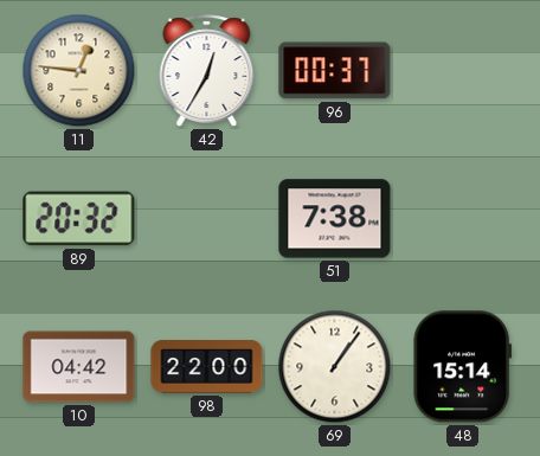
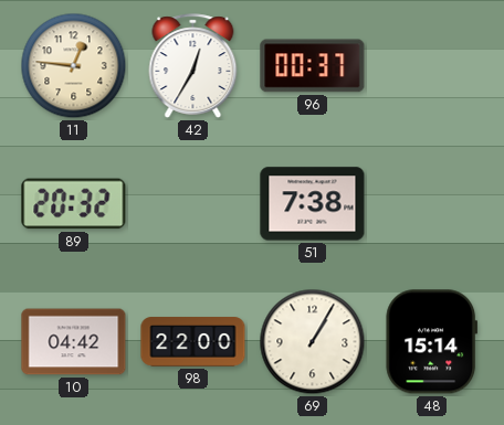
69: 1:06 -> 1:05 (313, 342)
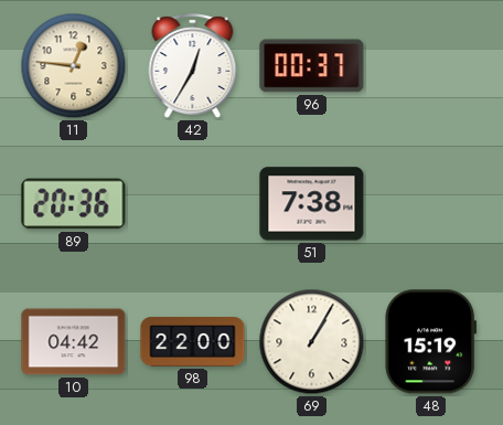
89: 20:32 -> 20:36 (74, 204)
48: 15:14 -> 15:19 (431, 342)
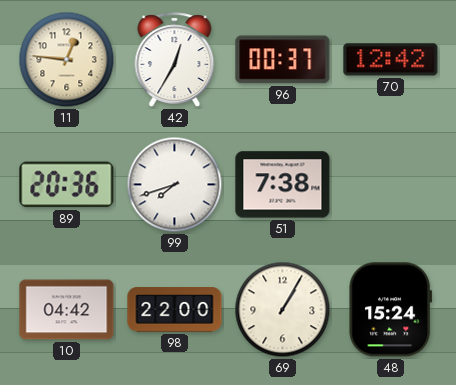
70: none -> 12:42 (391, 60)
99: none -> 7:42 (175, 185)
48: 15:19 -> 15:24 (391, 310)
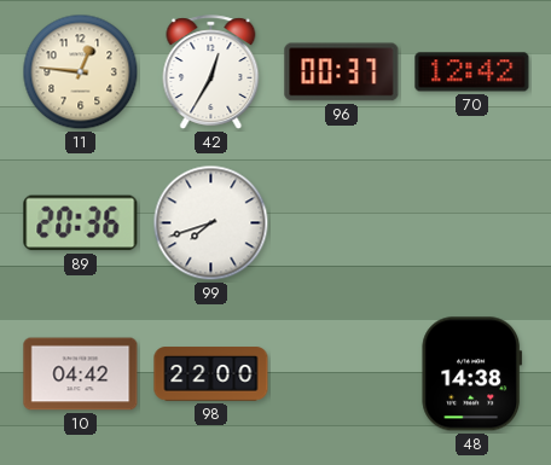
51: 7:38 -> none (283, 185)
69: 1:05 -> none (283, 310)
48: 15:24 -> 14:38 (472, 374)
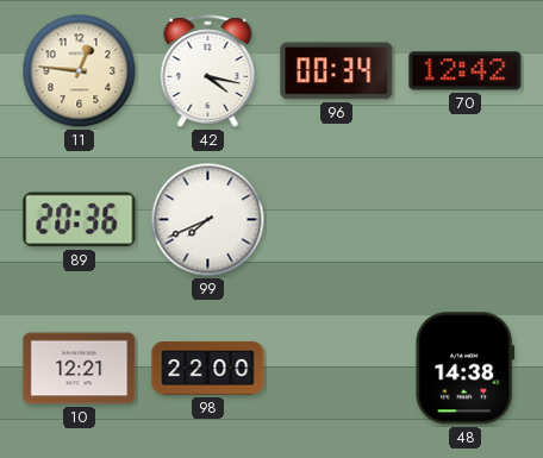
42: 12:35 -> 4:17 (208, 71)
96: 00:37 -> 00:34 (337, 71)
99: 7:42 -> 7:41 (208, 220)
10: 04:42 -> 12:21 (80, 369)
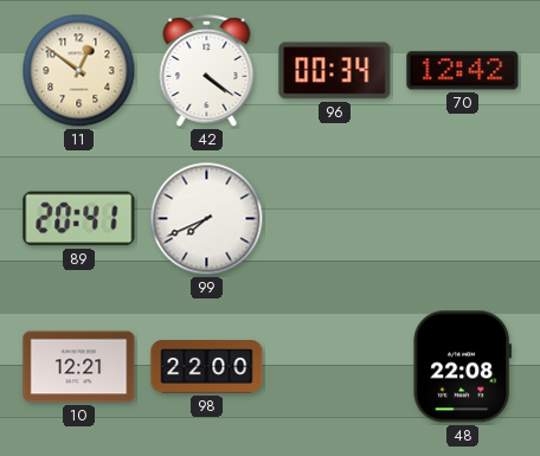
11: 12:46 -> 12:51 (79, 71)
42: 4:17 -> 4:21 (207, 71)
89: 20:36 -> 20:41 (79, 219)
48: 14:38 -> 22:08 (463, 367)
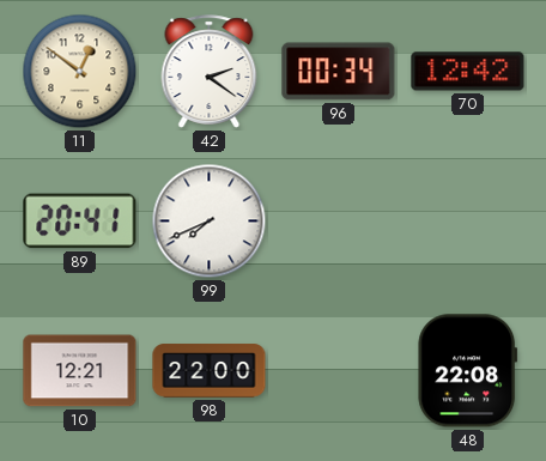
42: 4:21 -> 2:21 (210, 72)
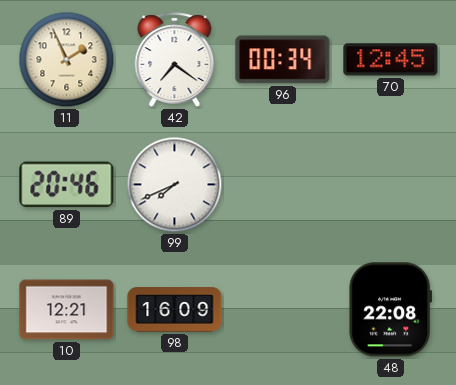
11: 12:51 -> 1:56 (67, 60)
42: 2:21 -> 7:21 (175, 60)
70: 12:42 -> 12:45 (391, 60)
89: 20:41 -> 20:46 (67, 185)
98: 22:00 -> 16:09 (175, 310)
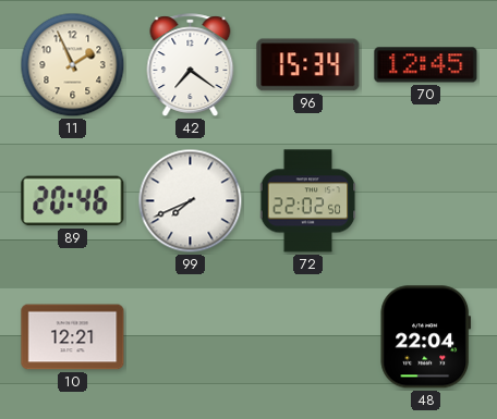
96: 00:34 -> 15:34 (308, 65)
72: none -> 22:02 (308, 201)
98: 16:09 -> none (175, 310)
48: 22:08 -> 22:04 (426, 337)
